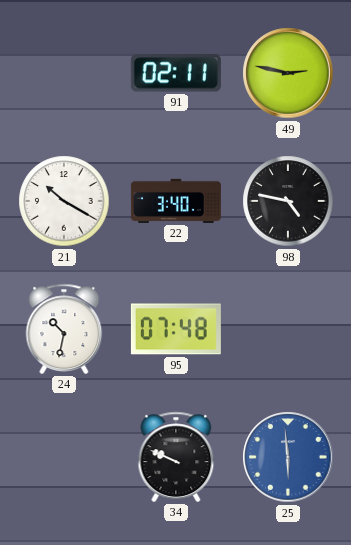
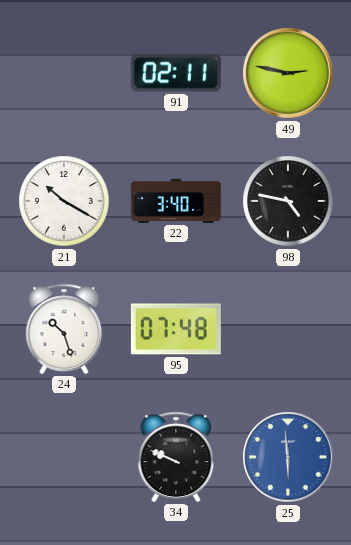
24: 10:32 -> 10:27 (64, 329)
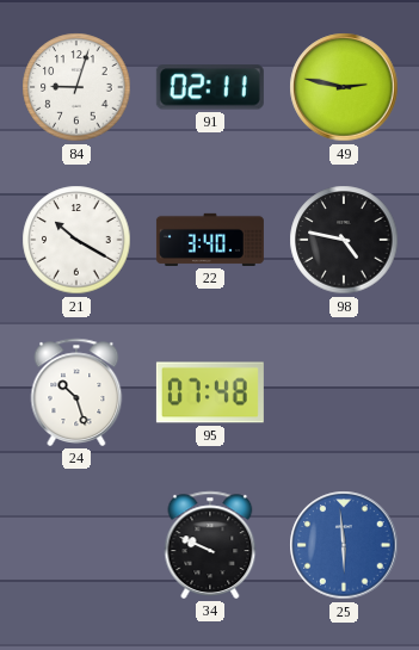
84: none -> 9:03 (76, 87)
